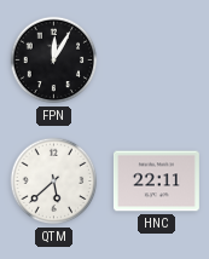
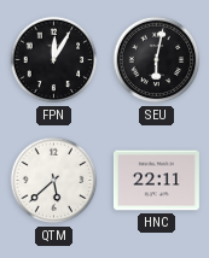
SEU: none -> 6:02 (157, 60)
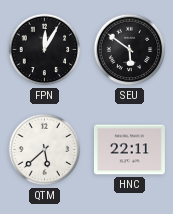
SEU: 6:02 -> 5:51 (130, 50)
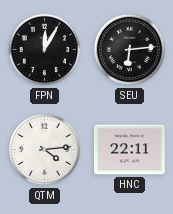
SEU: 5:51 -> 6:14 (130, 50)
QTM: 5:38 -> 4:14 (45, 150)
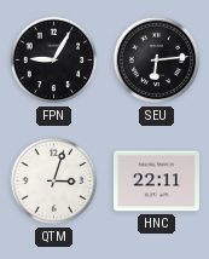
FPN: 12:05 -> 9:05 (54, 61)
QTM: 4:14 -> 3:03 (54, 182)
